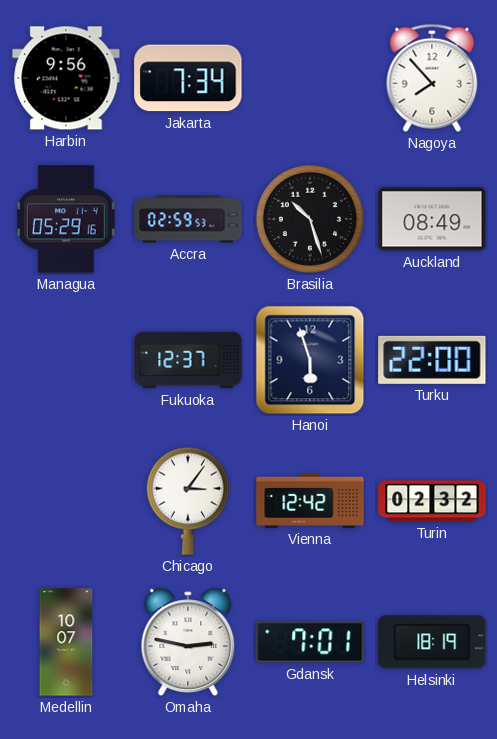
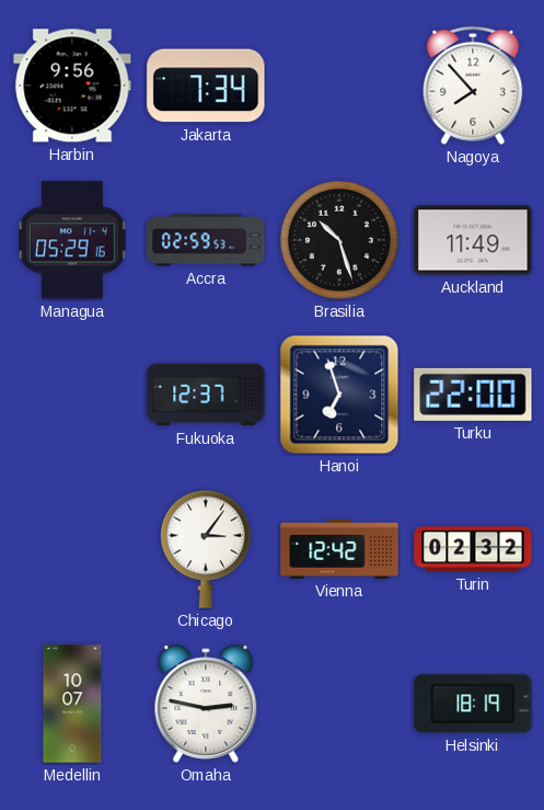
Auckland: 08:49 -> 11:49 (473, 240)
Hanoi: 5:57 -> 6:57 (339, 395)
Gdansk: 7:01 -> none (310, 642)
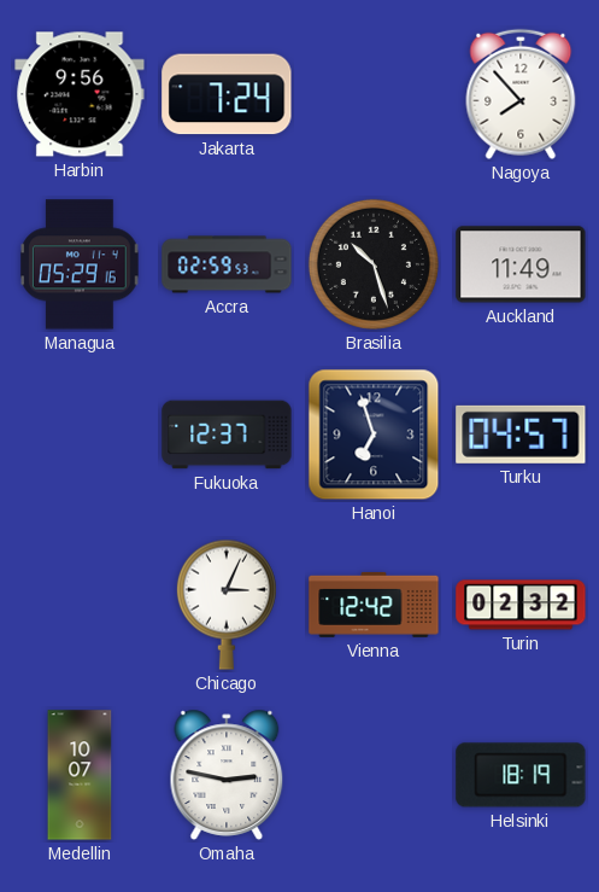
Jakarta: 7:34 -> 7:24 (227, 94)
Turku: 22:00 -> 04:57 (521, 435)
Chicago: 3:06 -> 3:04 (227, 605)
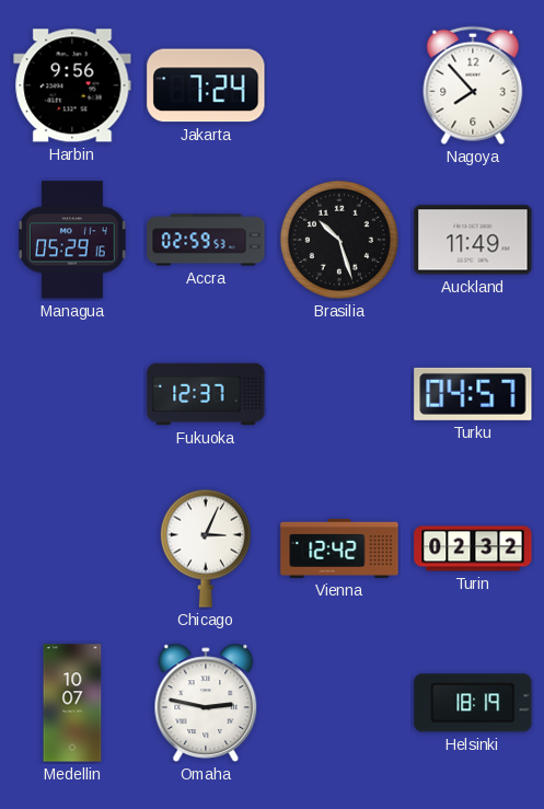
Hanoi: 6:57 -> none (374, 435)
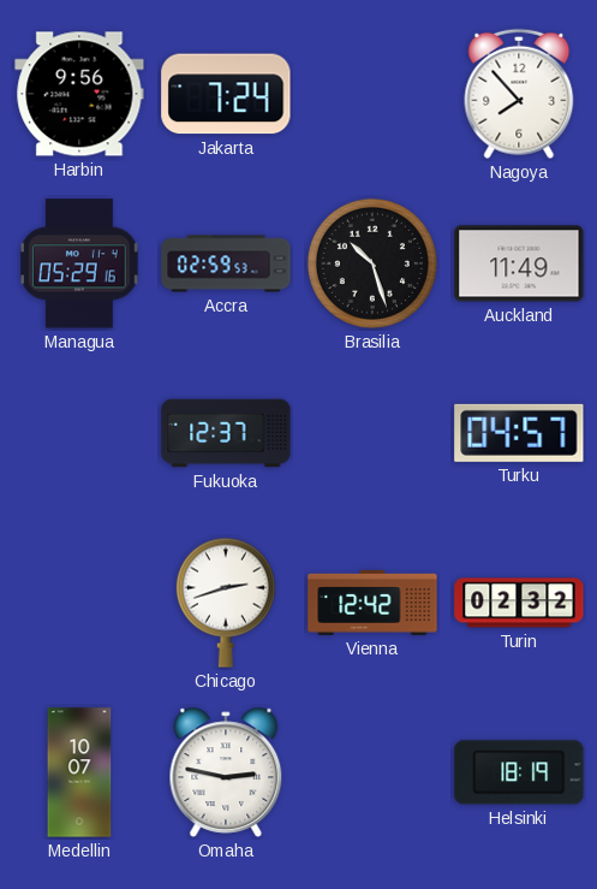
Chicago: 3:04 -> 2:42 (226, 603)
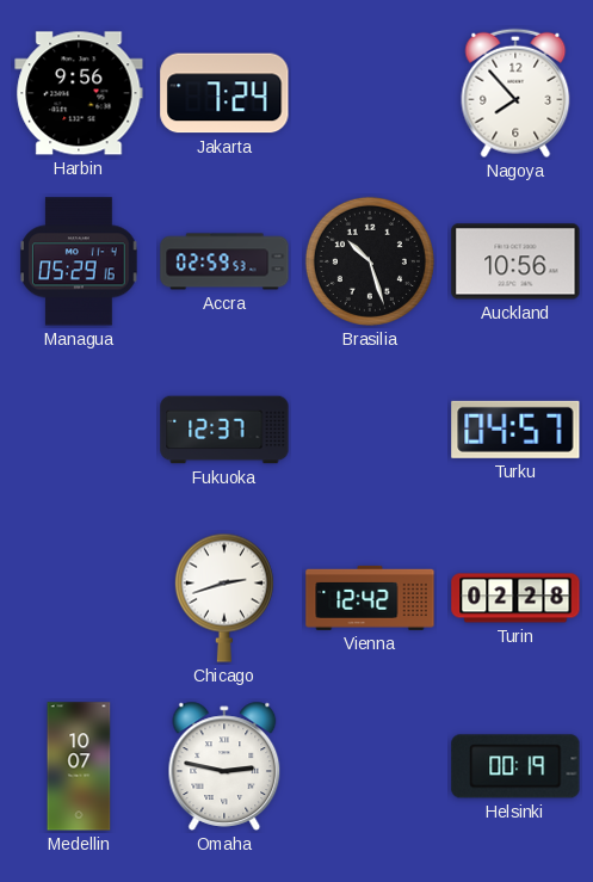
Auckland: 11:49 -> 10:56 (515, 261)
Turin: 02:32 -> 02:28 (515, 598)
Helsinki: 18:19 -> 00:19 (515, 766)
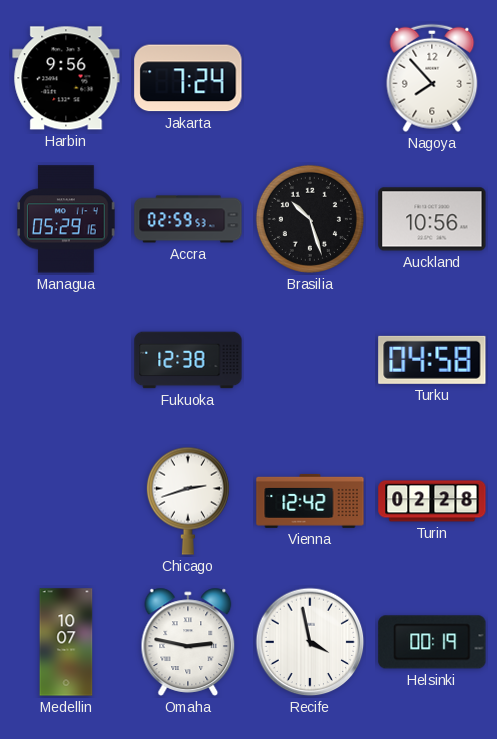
Fukuoka: 12:37 -> 12:38 (188, 360)
Turku: 04:57 -> 04:58 (432, 360)
Recife: none -> 3:58 (310, 642)
